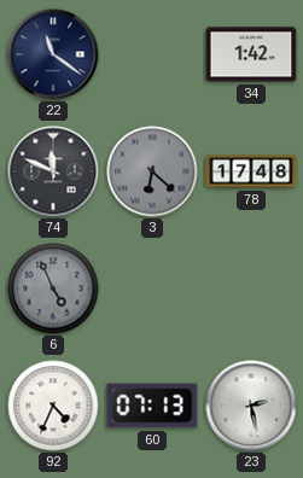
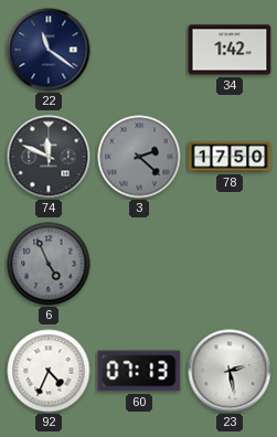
3: 6:22 -> 2:22 (139, 157)
78: 17:48 -> 17:50 (230, 157)
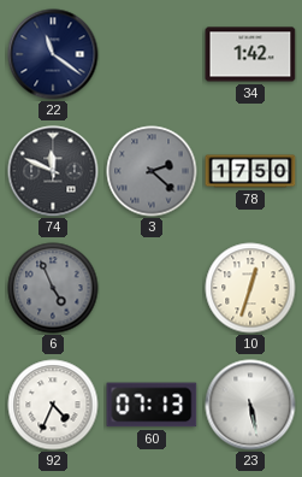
10: none -> 12:33 (250, 288)
23: 2:28 -> 5:28 (250, 405)
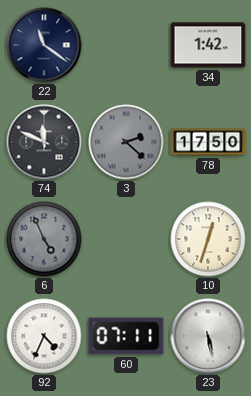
60: 07:13 -> 07:11 (126, 336)
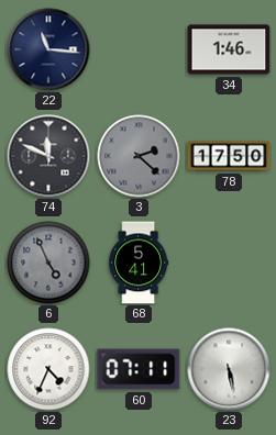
22: 11:21 -> 11:16 (48, 49)
34: 1:42 -> 1:46 (229, 49)
68: none -> 5:41 (139, 263)
10: 12:33 -> none (208, 239)
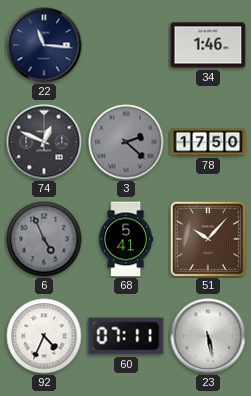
74: 11:49 -> 12:49 (44, 142)
51: none -> 10:07 (207, 238)
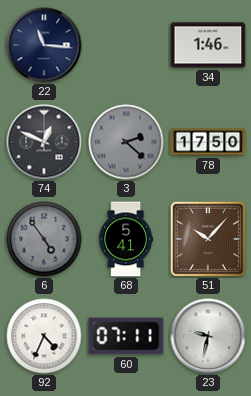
6: 4:56 -> 4:54 (44, 239)
23: 5:28 -> 9:32 (208, 336)
